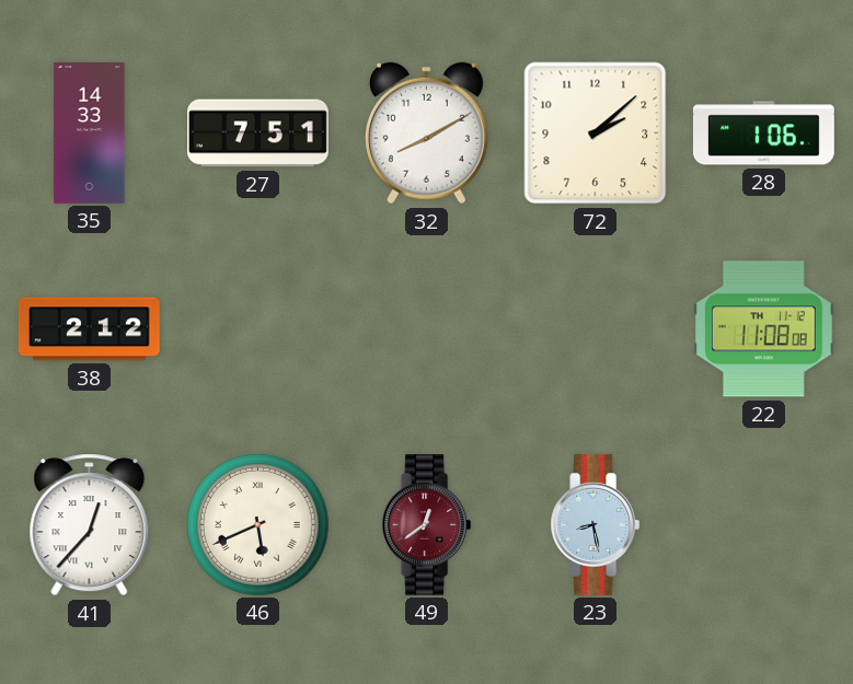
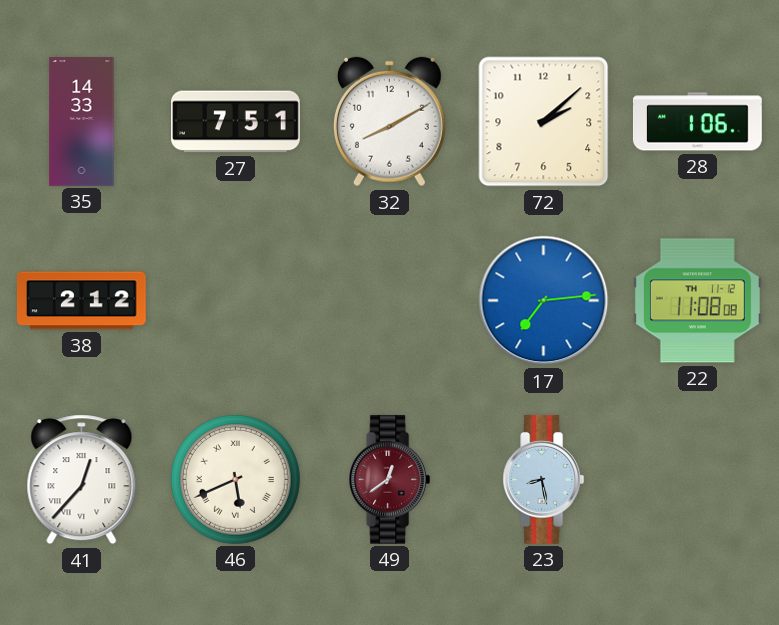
17: none -> 7:14 (544, 301)
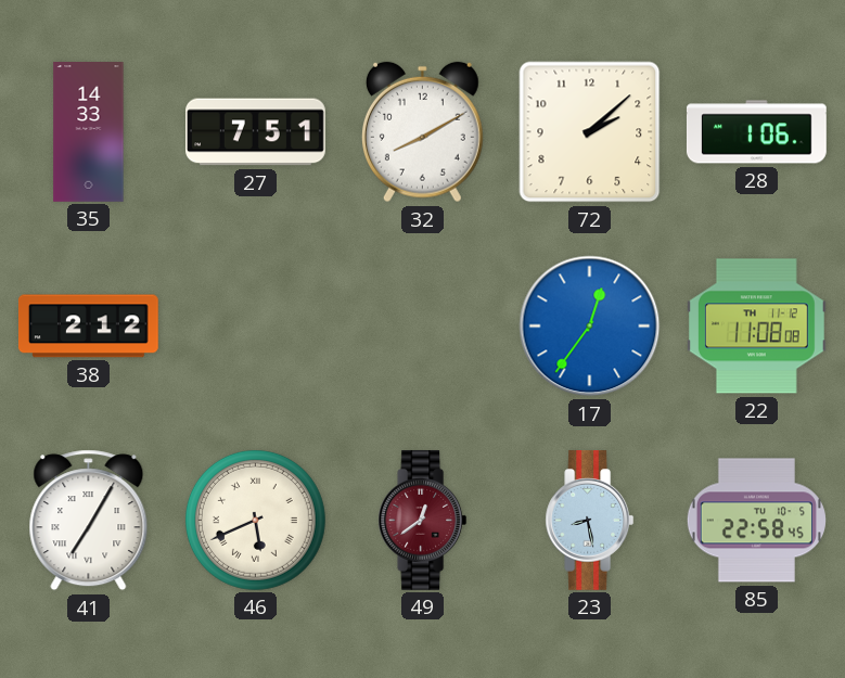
17: 7:14 -> 12:36 (590, 327)
41: 12:37 -> 7:05 (89, 521)
85: none -> 22:58 (756, 521)
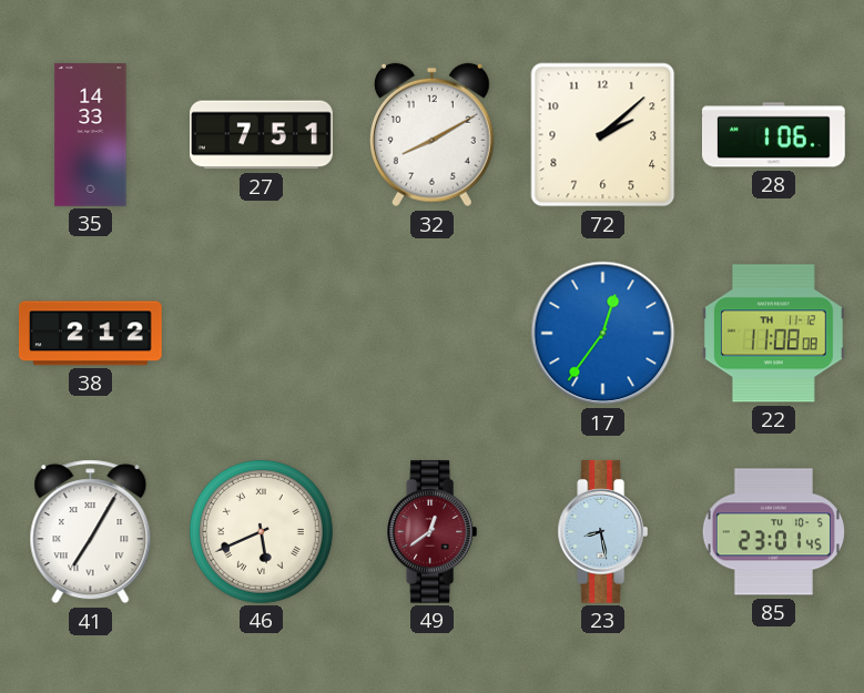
85: 22:58 -> 23:01 (773, 532)
